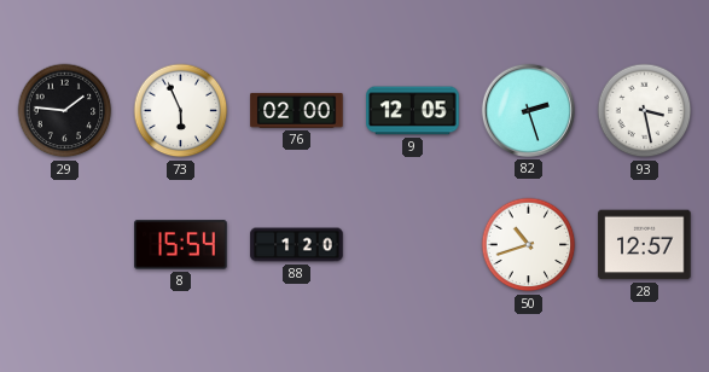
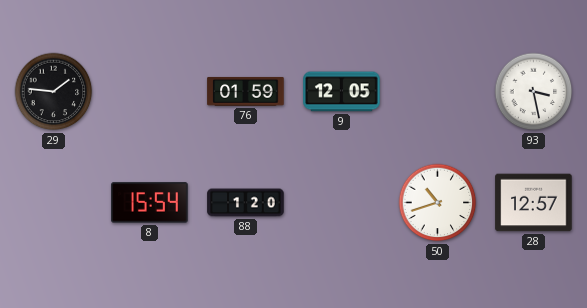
73: 5:56 -> none (181, 111)
76: 02:00 -> 01:59 (246, 91)
82: 2:27 -> none (528, 110)
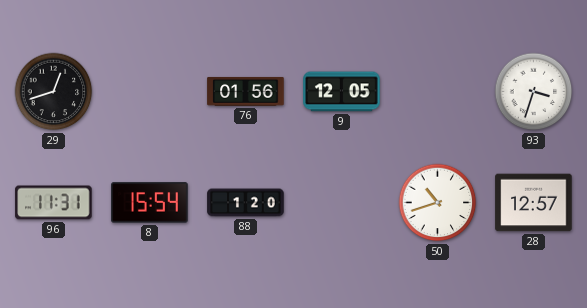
29: 1:46 -> 12:42 (54, 92)
76: 01:59 -> 01:56 (246, 91)
93: 3:28 -> 3:33 (534, 92)
96: none -> 11:31 (54, 203)
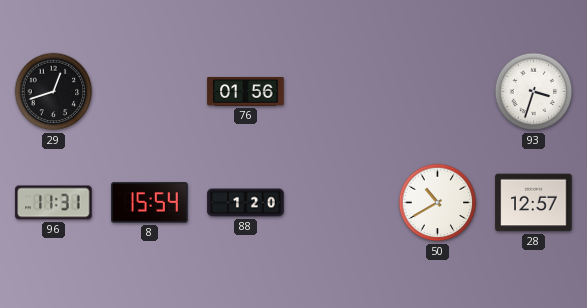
9: 12:05 -> none (342, 92)
50: 10:42 -> 10:40 (438, 203)
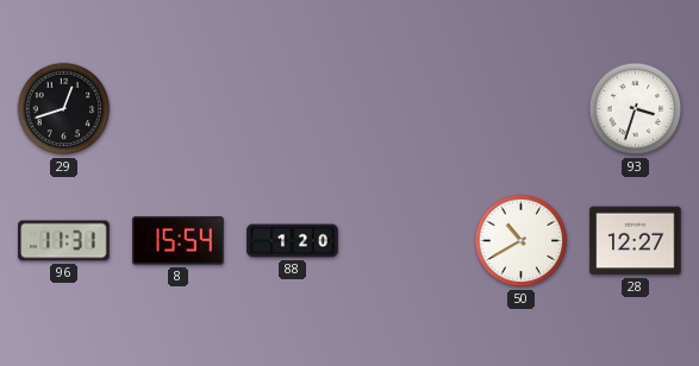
76: 01:56 -> none (246, 91)
28: 12:57 -> 12:27 (636, 241)
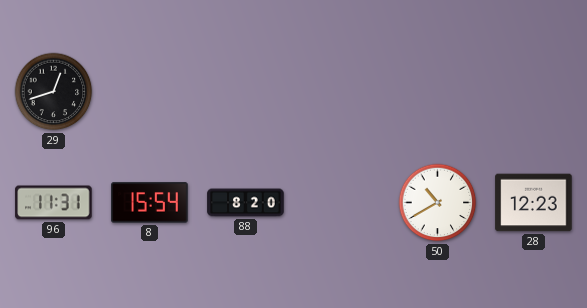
93: 3:33 -> none (636, 109)
88: 1:20 -> 8:20 (246, 203)
28: 12:27 -> 12:23 (534, 203)
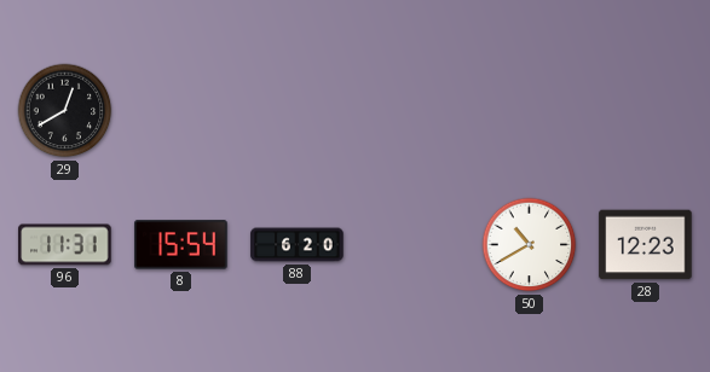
29: 12:42 -> 12:40 (65, 111)
88: 8:20 -> 6:20 (298, 245)
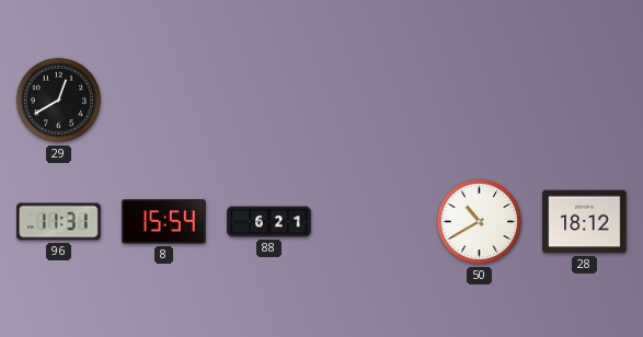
88: 6:20 -> 6:21 (269, 222)
28: 12:23 -> 18:12 (585, 222)
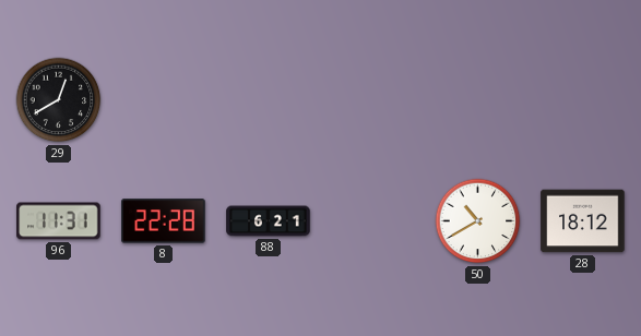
8: 15:54 -> 22:28 (164, 221)
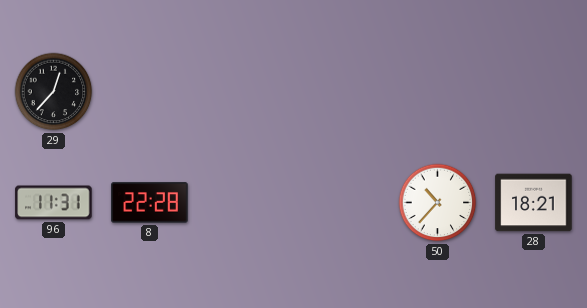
29: 12:40 -> 12:37 (54, 92)
88: 6:21 -> none (269, 221)
50: 10:40 -> 10:37 (438, 203)
28: 18:12 -> 18:21 (534, 203)
